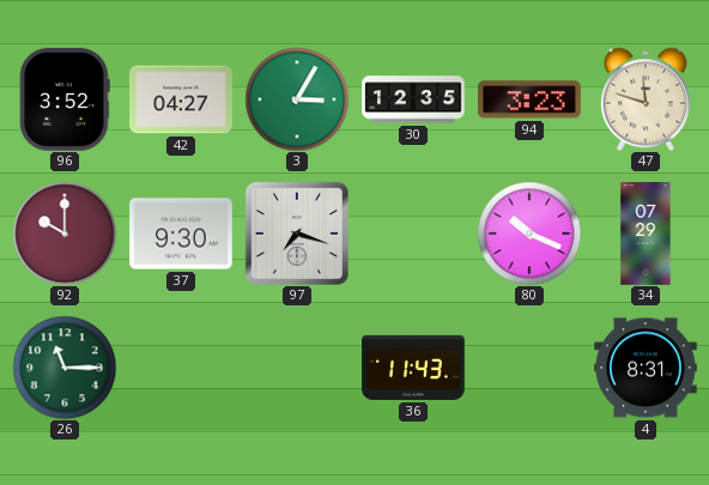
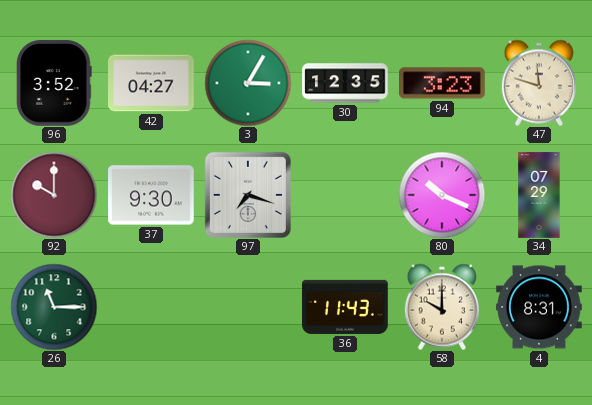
58: none -> 10:00 (442, 307)
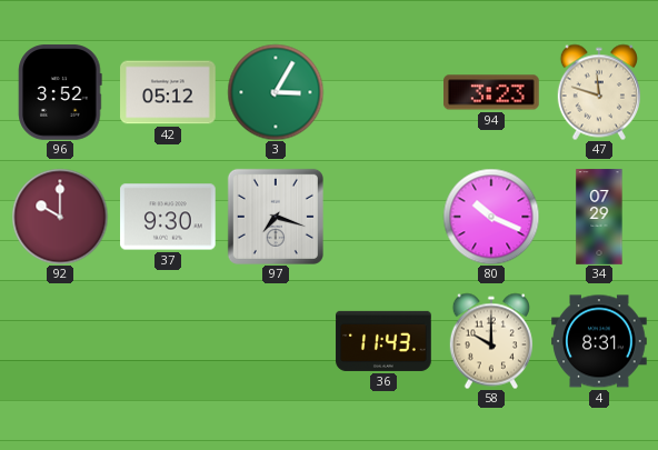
42: 04:27 -> 05:12 (168, 92)
30: 12:35 -> none (345, 83)
26: 11:15 -> none (54, 307)
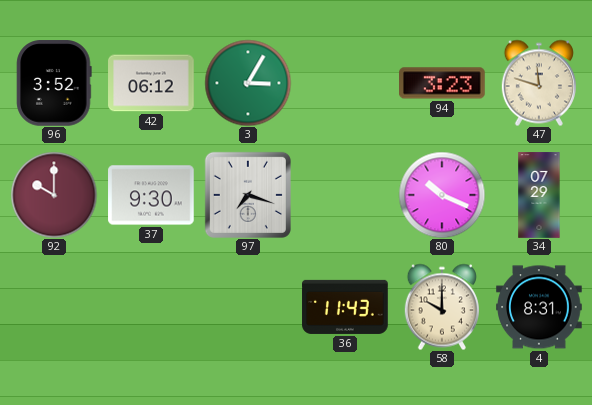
42: 05:12 -> 06:12 (151, 83)
